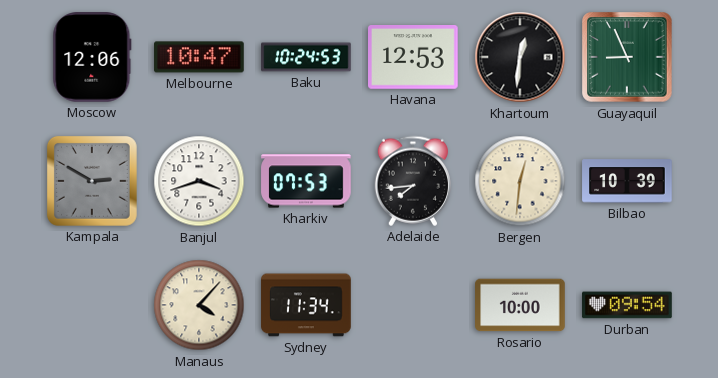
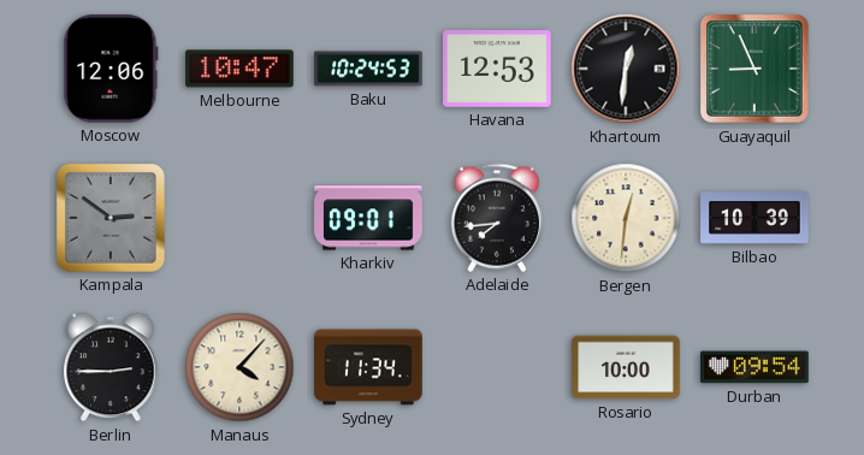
Kampala: 2:50 -> 2:51 (111, 218)
Banjul: 3:42 -> none (199, 181)
Kharkiv: 07:53 -> 09:01 (368, 218)
Berlin: none -> 2:45 (111, 367)
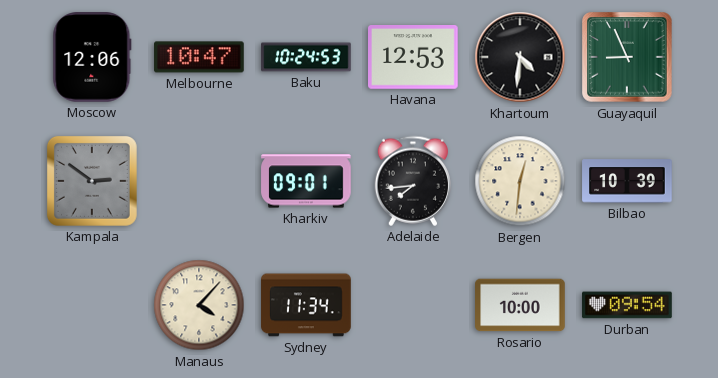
Khartoum: 12:31 -> 4:31 (520, 57)
Berlin: 2:45 -> none (111, 367)
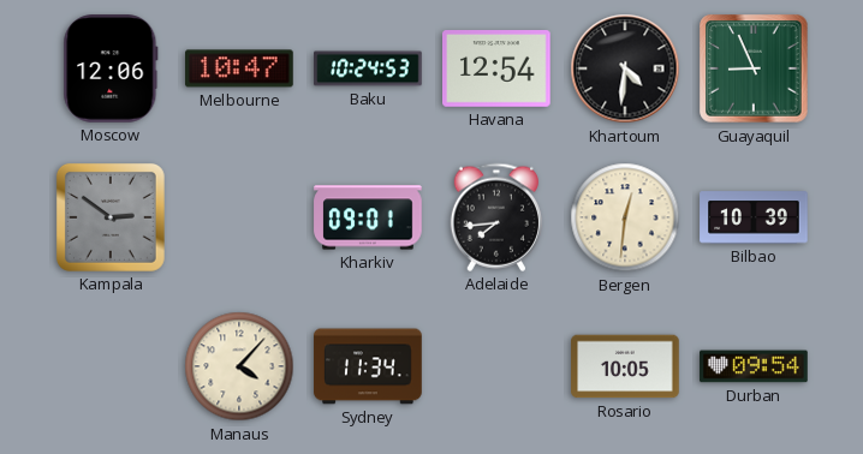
Havana: 12:53 -> 12:54 (498, 70)
Rosario: 10:00 -> 10:05 (625, 366)
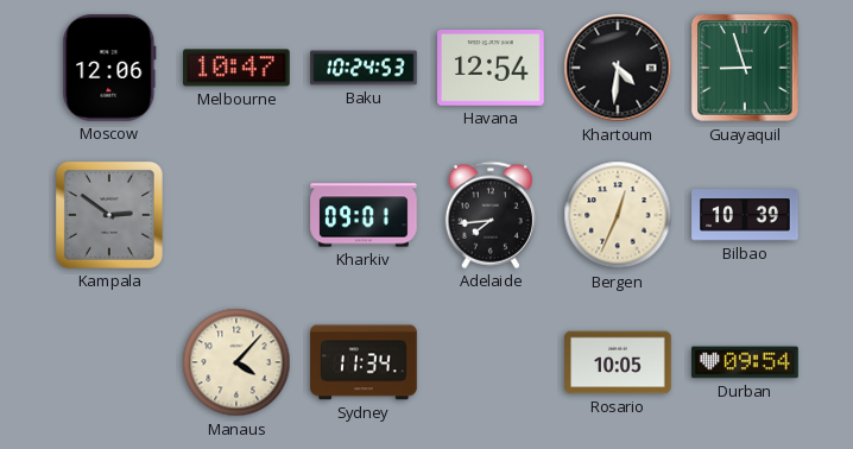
Guayaquil: 8:56 -> 8:57 (745, 68)
Bergen: 12:31 -> 12:34 (618, 215)
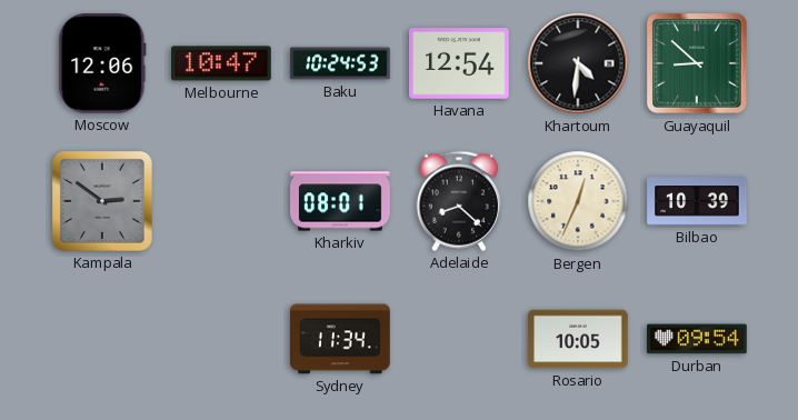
Guayaquil: 8:57 -> 8:52 (697, 63)
Kharkiv: 09:01 -> 08:01 (340, 201)
Adelaide: 7:44 -> 8:22 (459, 201)
Manaus: 4:07 -> none (236, 362)
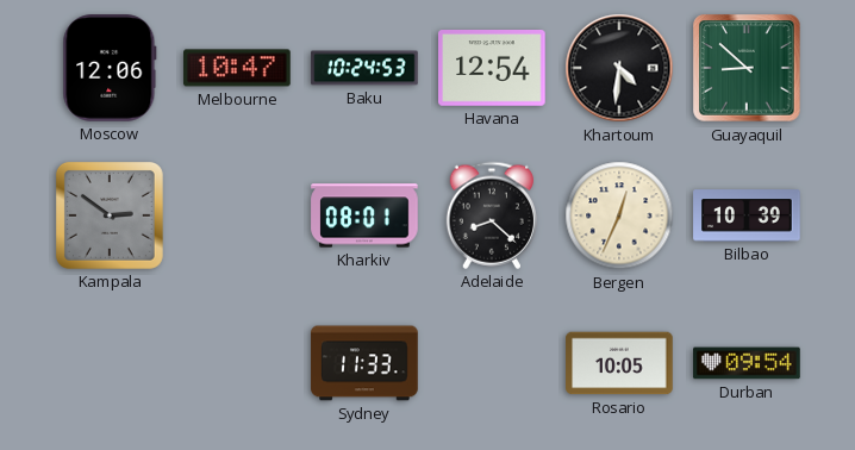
Sydney: 11:34 -> 11:33 (364, 363)
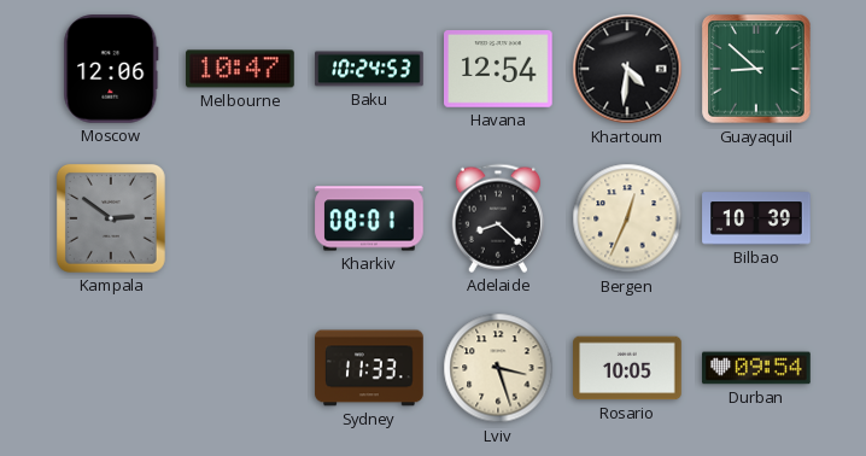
Lviv: none -> 3:27 (498, 368)
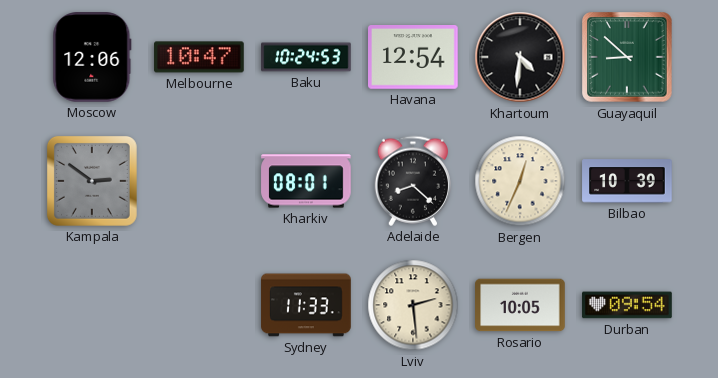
Lviv: 3:27 -> 2:29 (413, 305)
